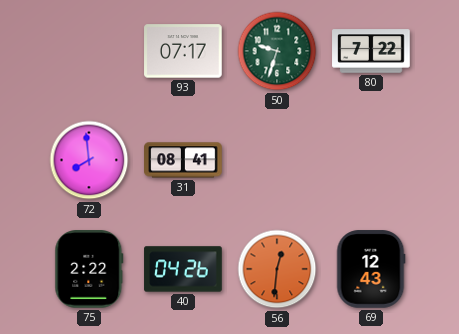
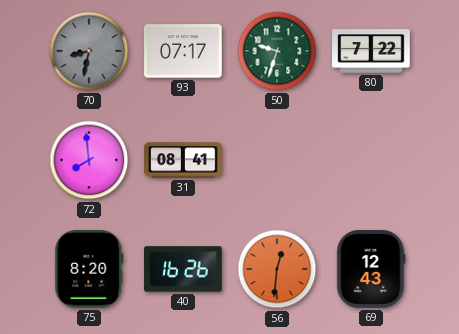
70: none -> 8:32 (89, 51)
75: 2:22 -> 8:20 (89, 269)
40: 04:26 -> 16:26 (183, 269)
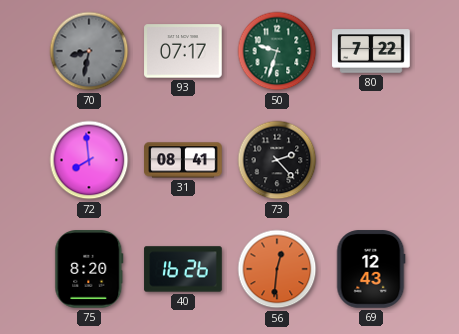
73: none -> 2:23 (277, 160)
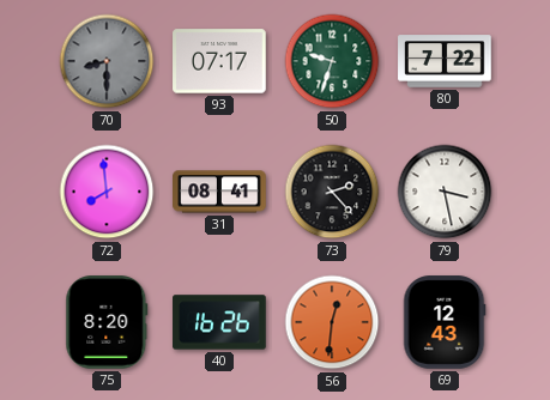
70: 8:32 -> 8:30 (107, 61)
79: none -> 3:28 (445, 192)
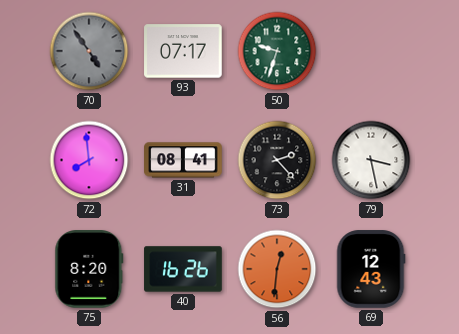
70: 8:30 -> 4:54 (89, 51)
80: 7:22 -> none (445, 61)
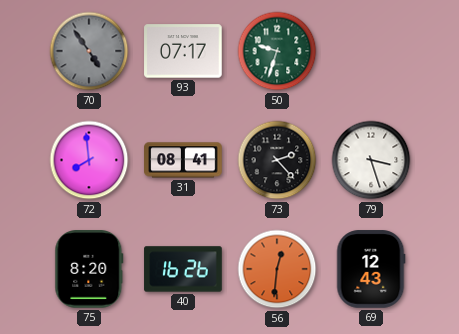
79: 3:28 -> 3:27 (371, 160)
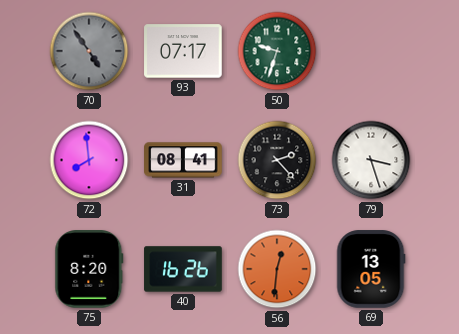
69: 12:43 -> 13:05 (371, 269)
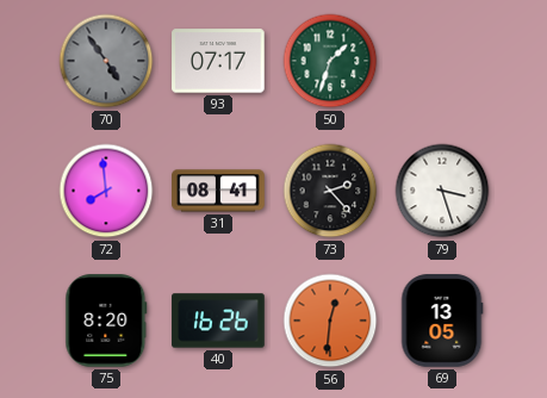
50: 9:33 -> 1:33 (330, 61)
